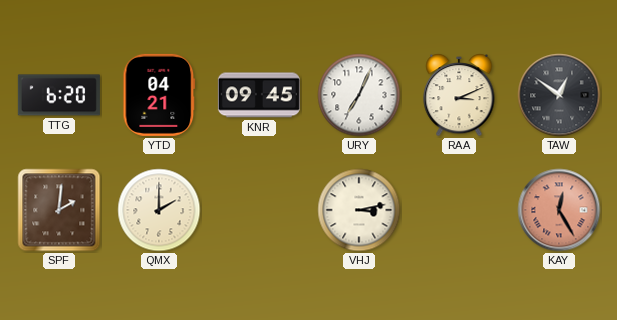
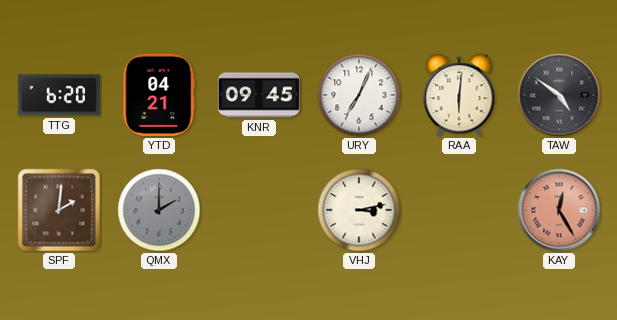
RAA: 3:11 -> 6:01 (459, 95)
TAW: 12:51 -> 4:51 (559, 95)
QMX dial: cream -> grey (159, 210)
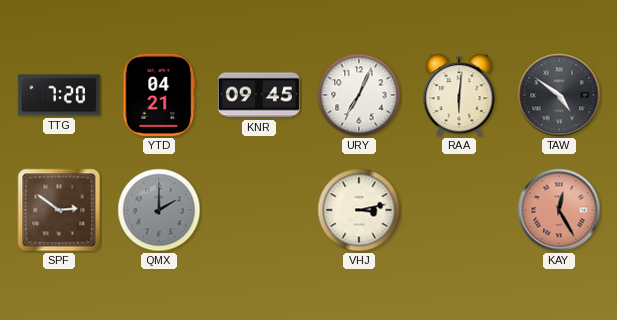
TTG: 6:20 -> 7:20 (59, 95)
SPF: 2:01 -> 2:51 (59, 210)
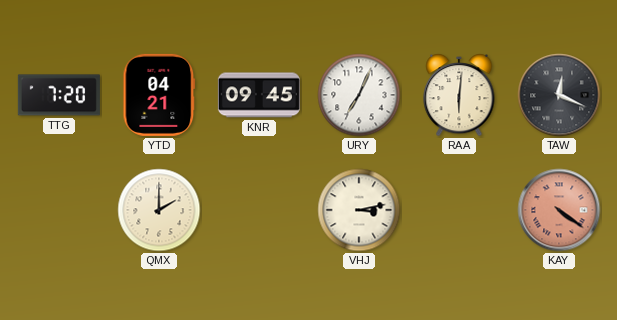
TAW: 4:51 -> 12:19 (559, 95)
SPF: 2:51 -> none (59, 210)
QMX dial: grey -> cream (159, 210)
KAY: 12:25 -> 4:21 (559, 210)
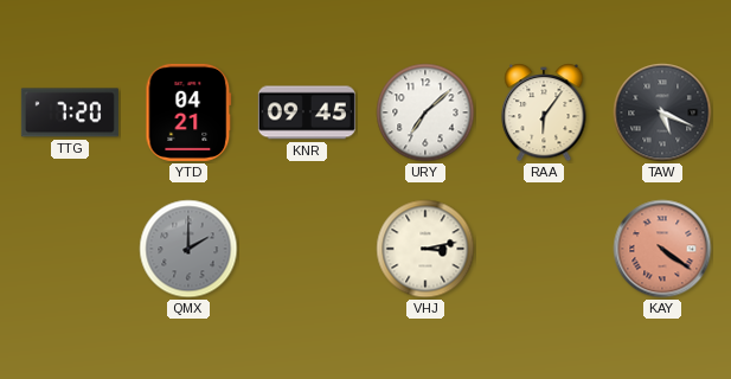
URY: 7:04 -> 7:08 (425, 113)
RAA: 6:01 -> 6:06 (544, 113)
TAW: 12:19 -> 5:19 (662, 113)
QMX dial: cream -> grey (188, 249)
